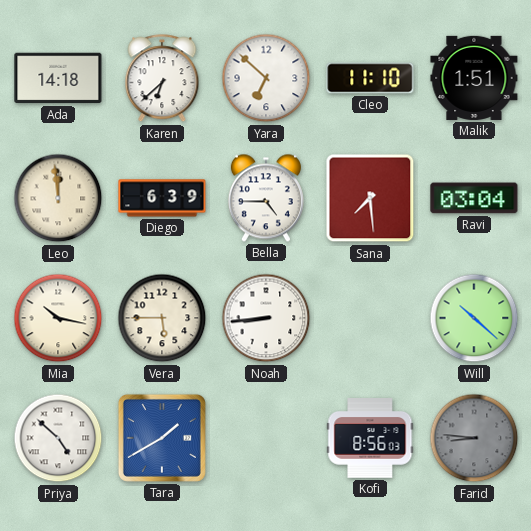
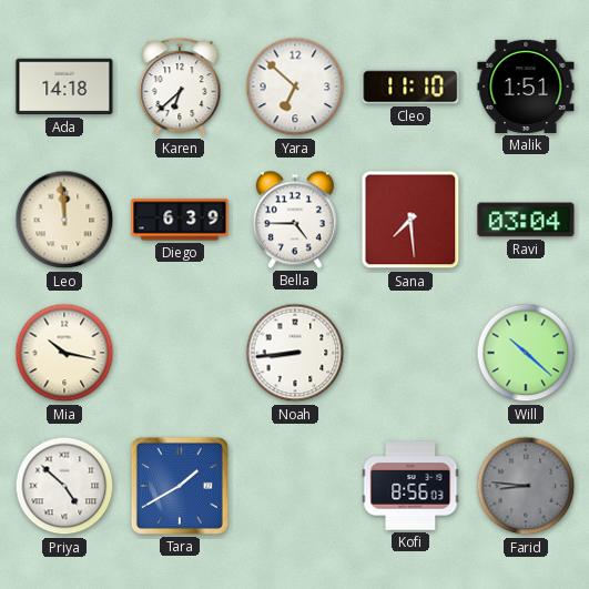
Vera: 5:45 -> none (162, 318)
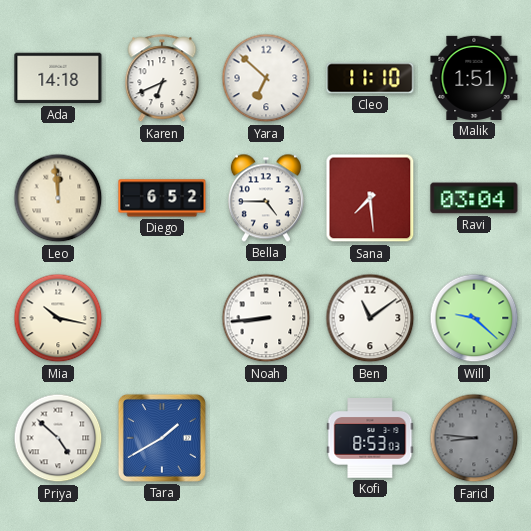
Karen: 6:38 -> 6:41 (162, 79)
Diego: 6:39 -> 6:52 (162, 198)
Ben: none -> 11:09 (370, 318)
Will: 10:22 -> 9:22 (474, 318)
Kofi: 8:56 -> 8:53 (370, 438)
